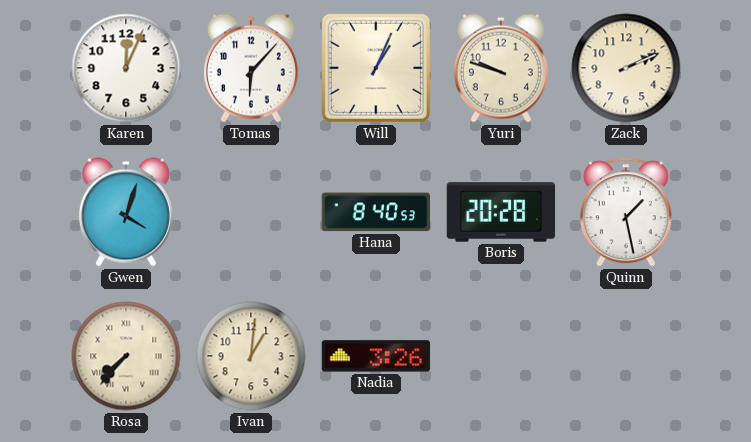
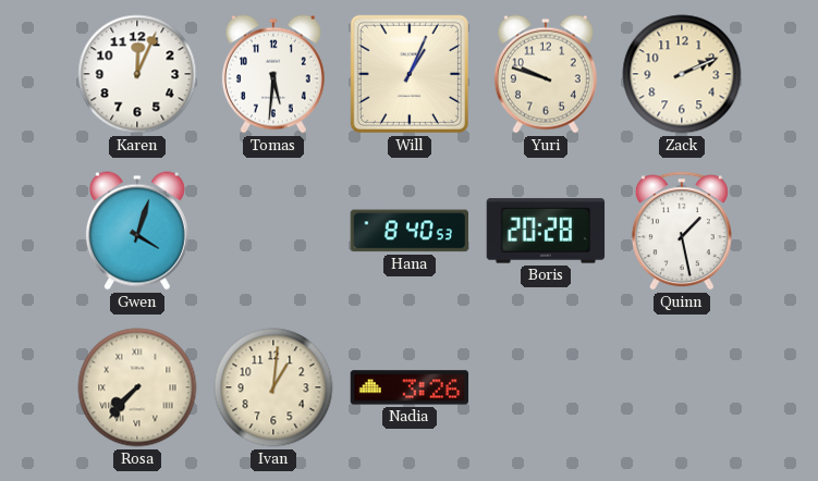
Tomas: 6:07 -> 5:31 (273, 74)
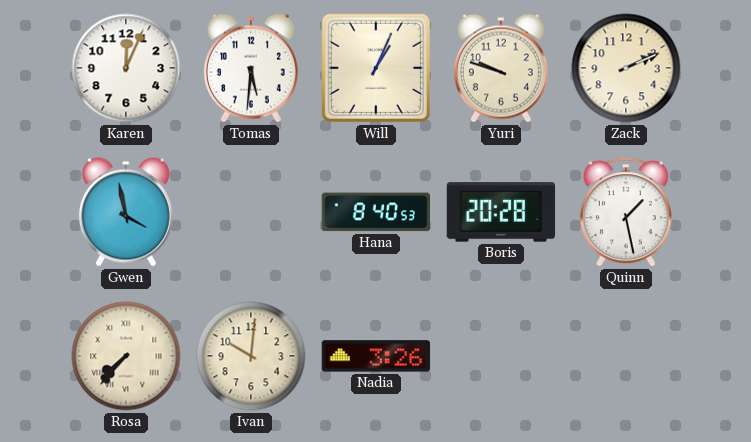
Gwen: 4:03 -> 3:58 (126, 212)
Ivan: 1:01 -> 10:01 (251, 356)
